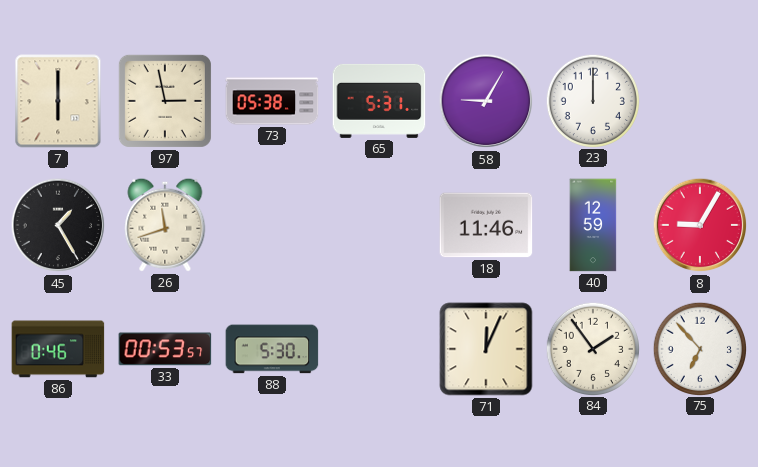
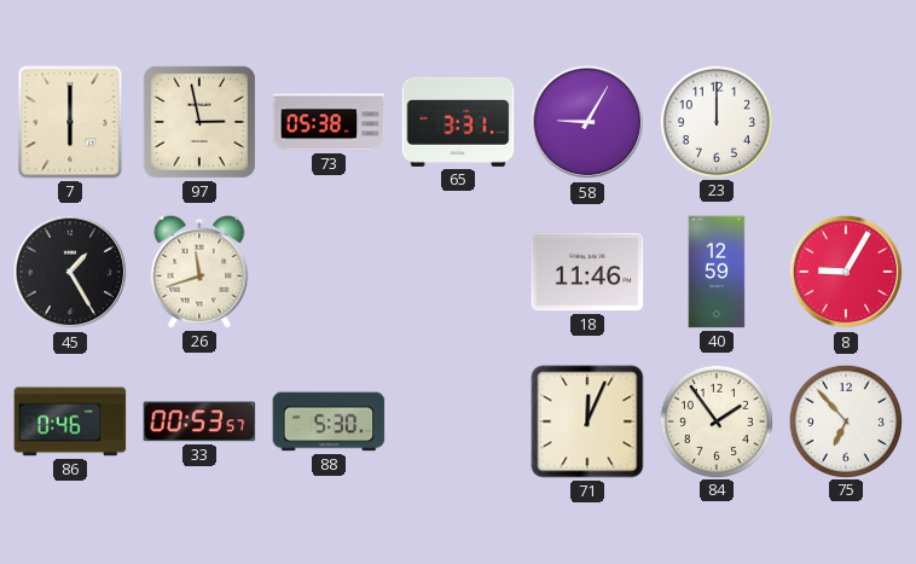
65: 5:31 -> 3:31 (458, 122)
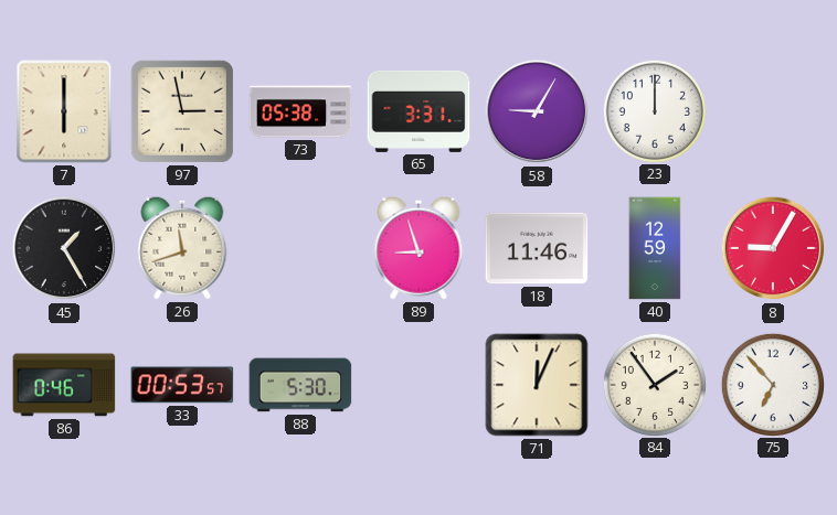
89: none -> 8:57 (418, 248)
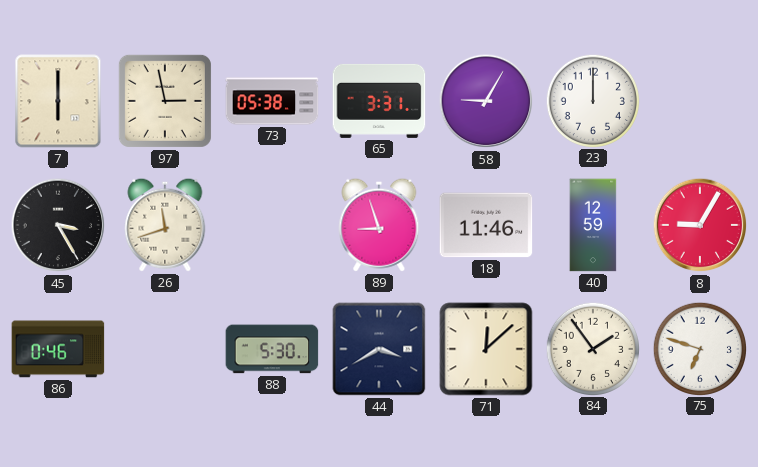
45: 1:25 -> 3:25 (58, 225)
33: 00:53 -> none (182, 385)
44: none -> 3:40 (379, 349)
71: 12:04 -> 12:08 (486, 349)
75: 6:53 -> 6:48 (699, 348)
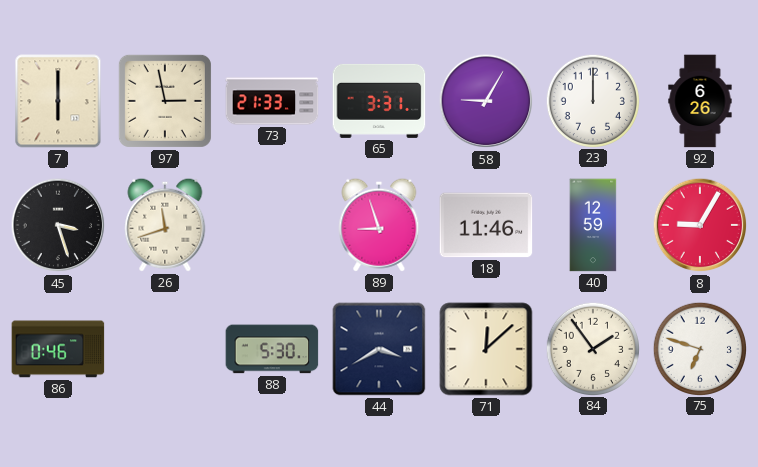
73: 05:38 -> 21:33 (272, 101)
92: none -> 6:26 (700, 101)
45: 3:25 -> 3:27 (58, 225)
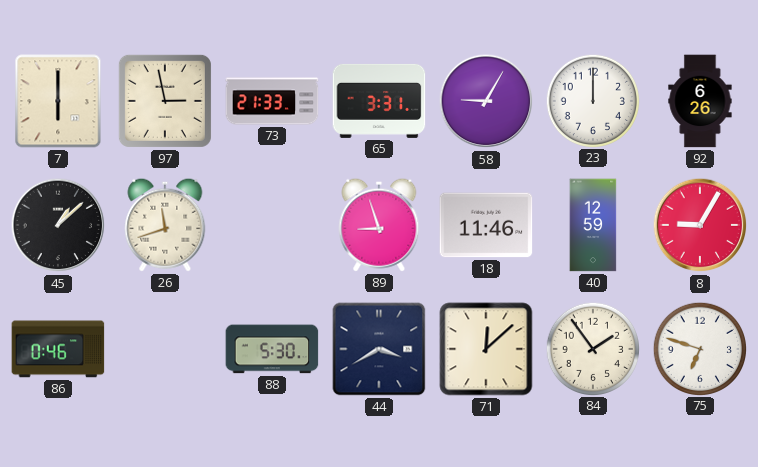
45: 3:27 -> 1:08 (58, 225)
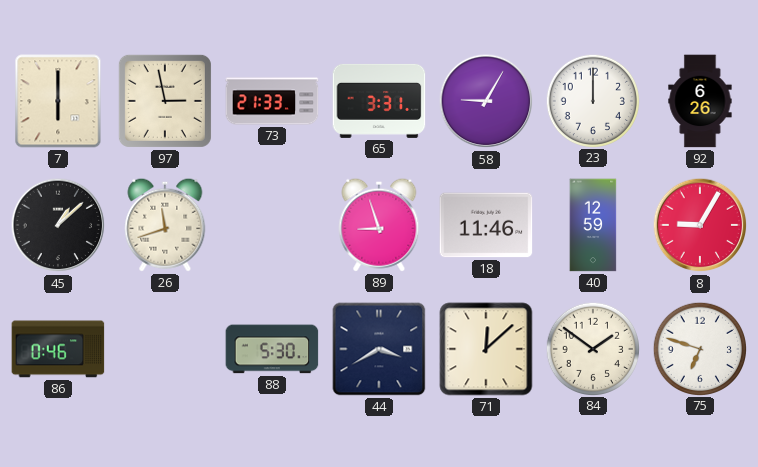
84: 1:54 -> 1:51 (592, 348)
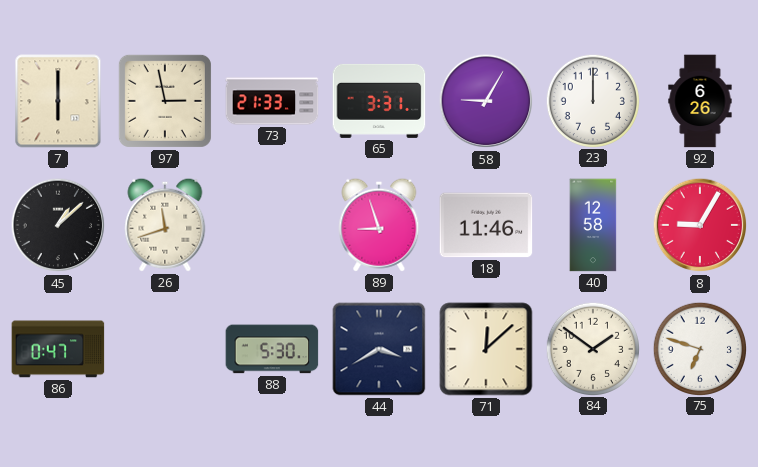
40: 12:59 -> 12:58 (593, 225)
86: 0:46 -> 0:47 (58, 349)
